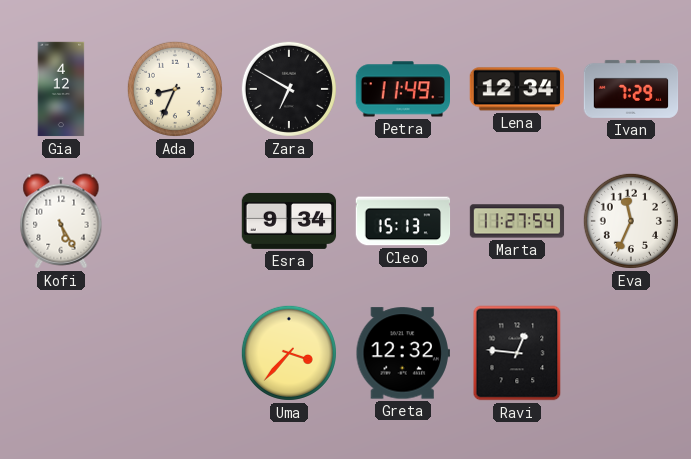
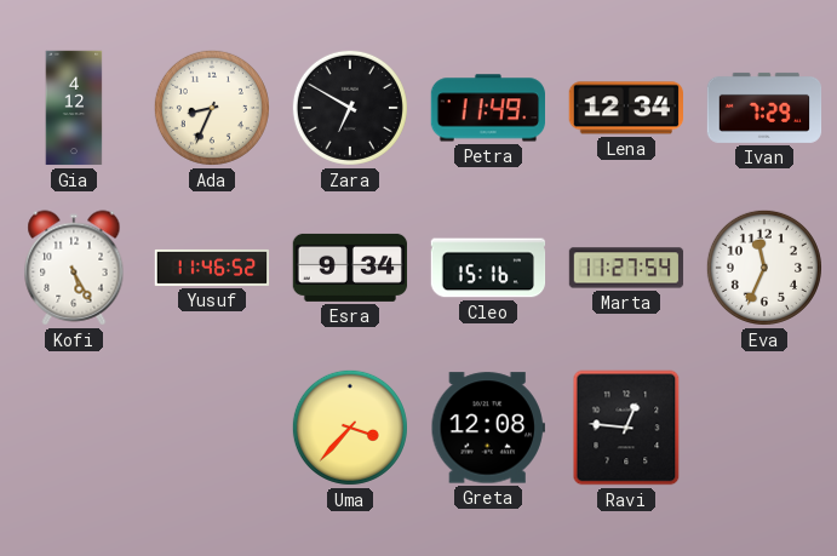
Yusuf: none -> 11:46 (212, 268)
Cleo: 15:13 -> 15:16 (488, 268)
Greta: 12:32 -> 12:08 (487, 428)
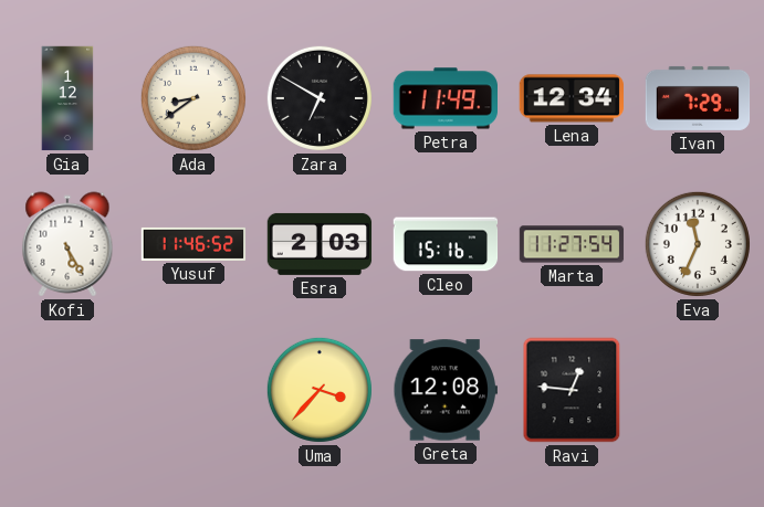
Gia: 4:12 -> 1:12 (67, 98)
Ada: 8:34 -> 8:39 (193, 98)
Esra: 9:34 -> 2:03 (320, 244)
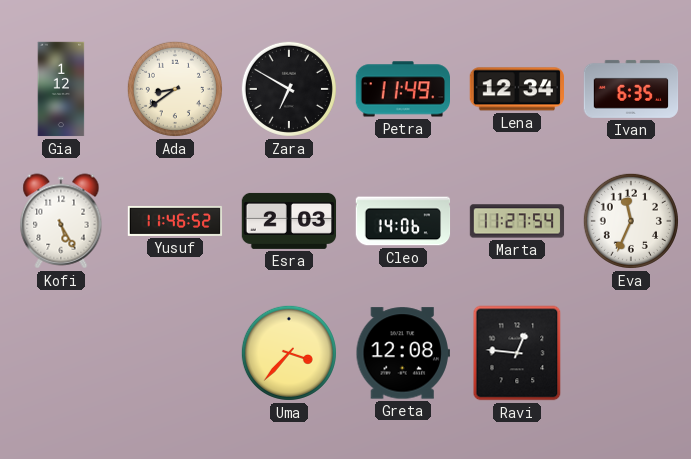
Ivan: 7:29 -> 6:35 (631, 89)
Cleo: 15:16 -> 14:06 (403, 221)
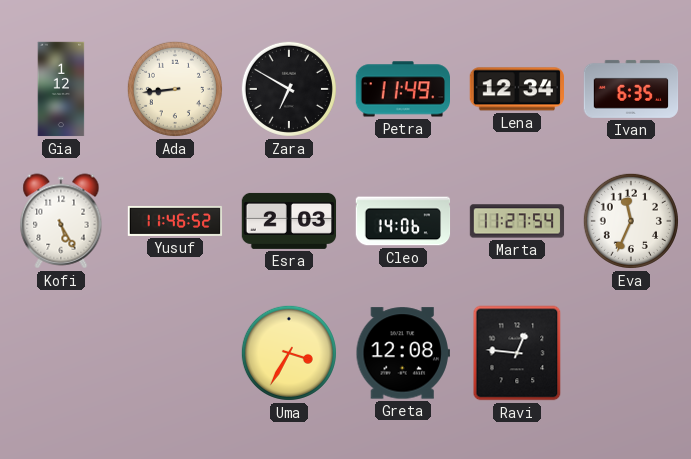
Ada: 8:39 -> 8:44 (175, 89)
Uma: 3:37 -> 3:35 (289, 353)
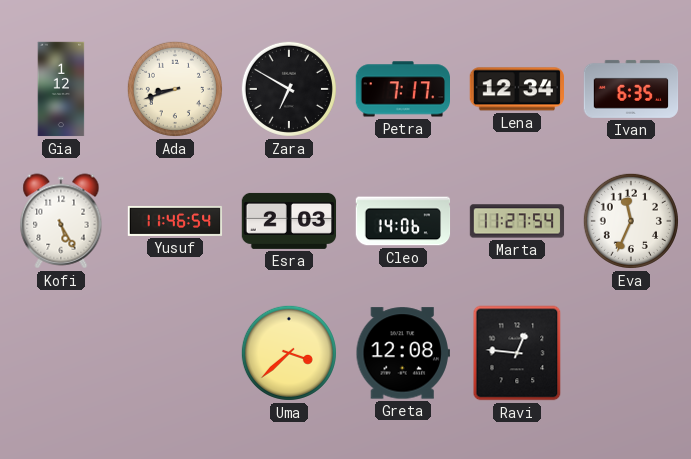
Ada: 8:44 -> 8:42 (175, 89)
Petra: 11:49 -> 7:17 (403, 89)
Yusuf: 11:46:52 -> 11:46:54 (175, 221)
Uma: 3:35 -> 3:38 (289, 353)
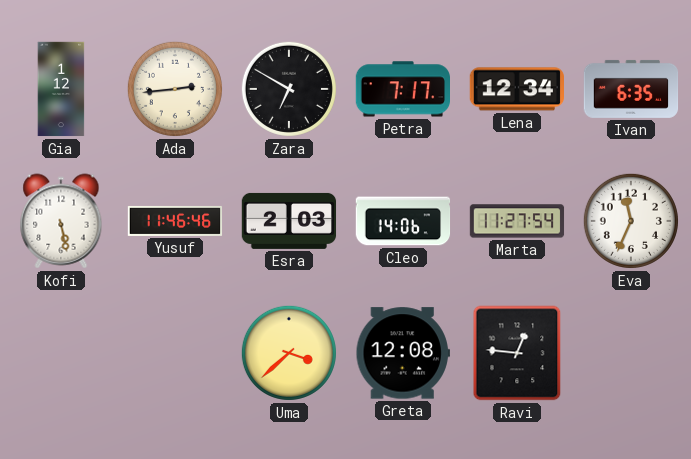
Ada: 8:42 -> 2:44 (175, 89)
Kofi: 5:25 -> 5:28 (61, 221)
Yusuf: 11:46:54 -> 11:46:46 (175, 221)
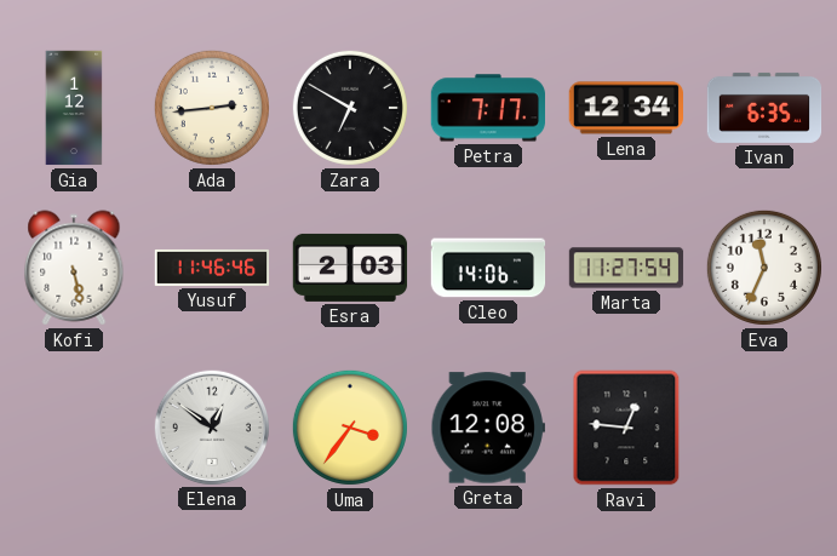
Elena: none -> 12:51 (211, 426)
Uma: 3:38 -> 3:36 (350, 428)
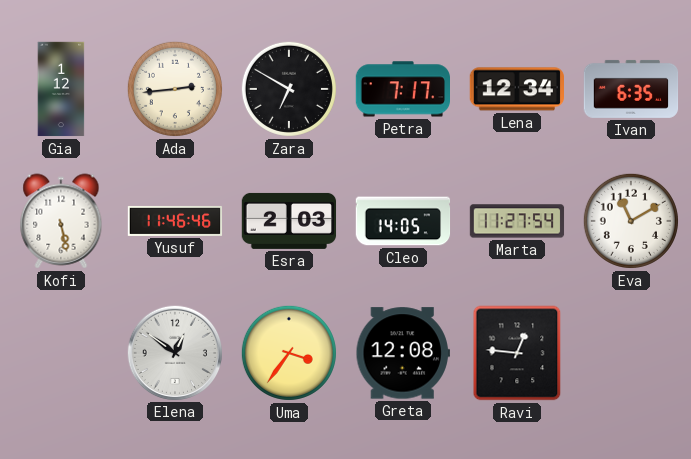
Cleo: 14:06 -> 14:05 (403, 221)
Eva: 11:34 -> 11:10 (631, 221)
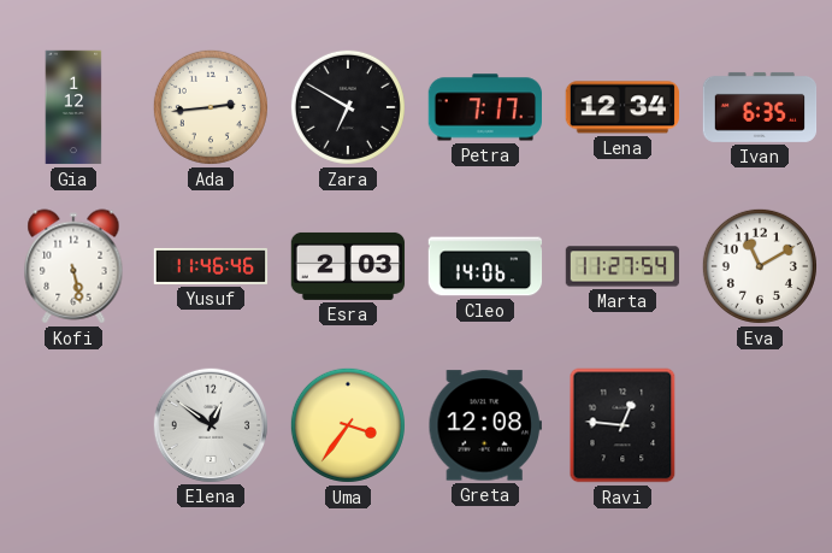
Cleo: 14:05 -> 14:06 (485, 266)
